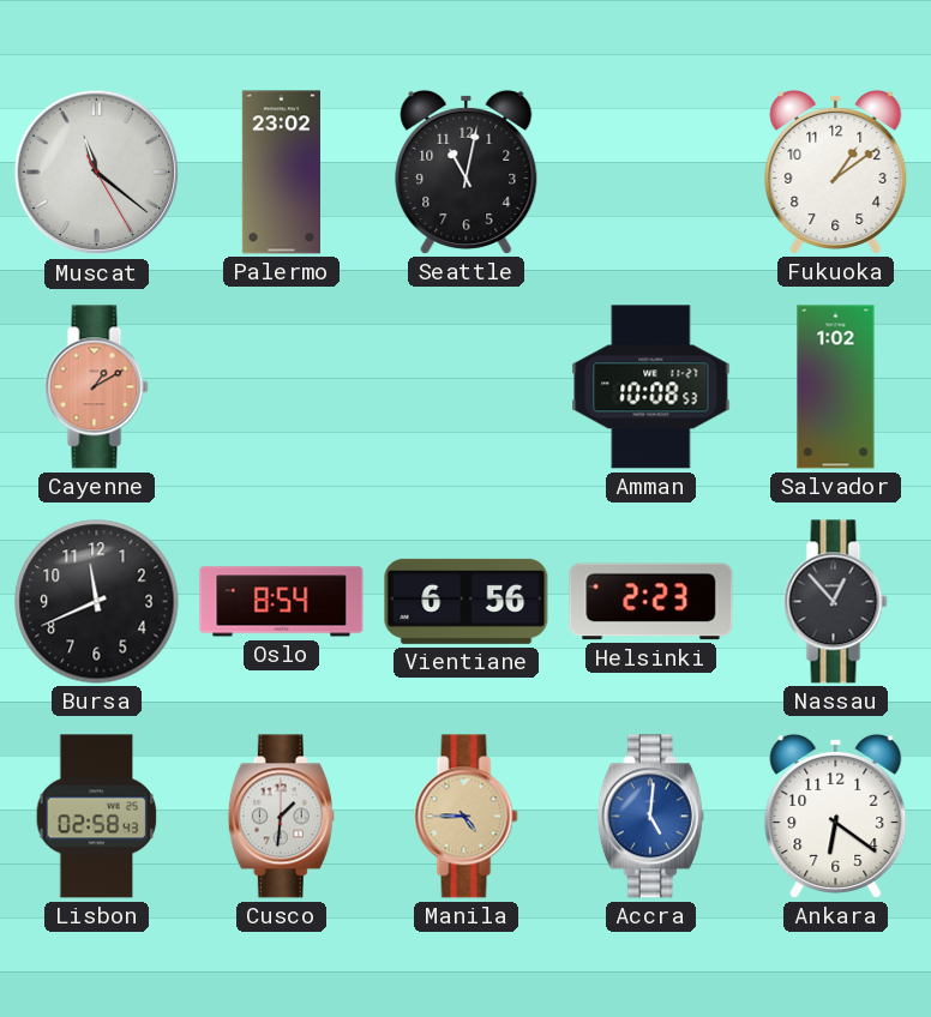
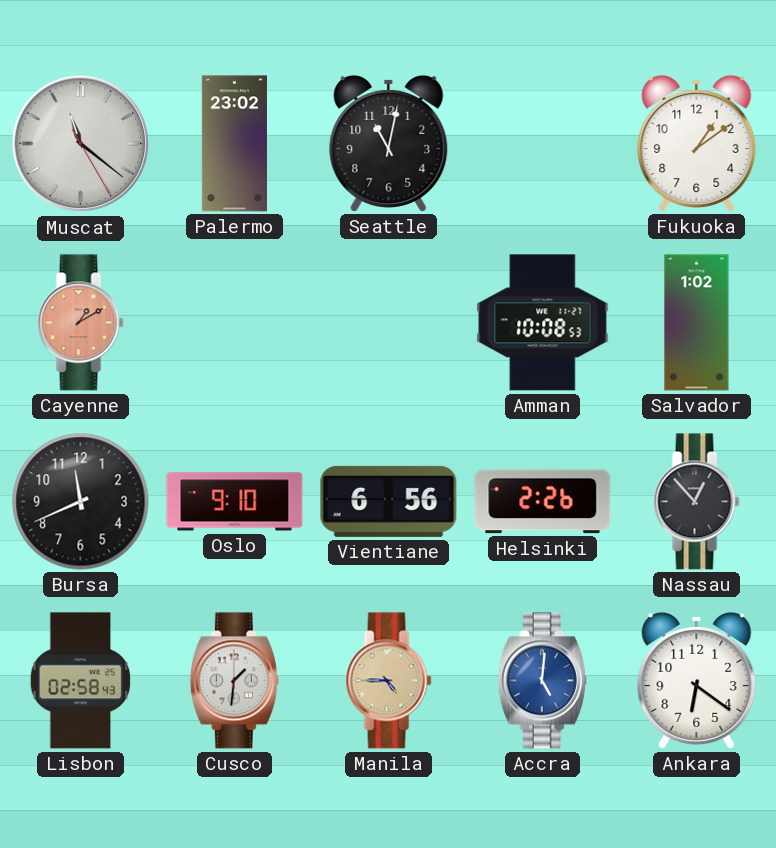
Oslo: 8:54 -> 9:10 (235, 502)
Helsinki: 2:23 -> 2:26 (543, 502)
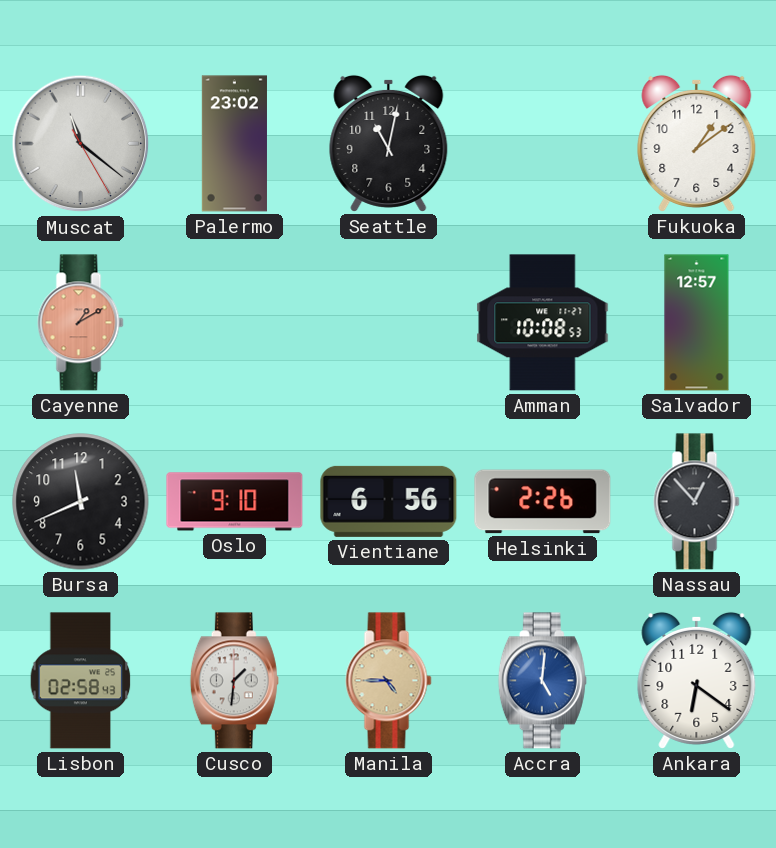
Salvador: 1:02 -> 12:57 (697, 323)
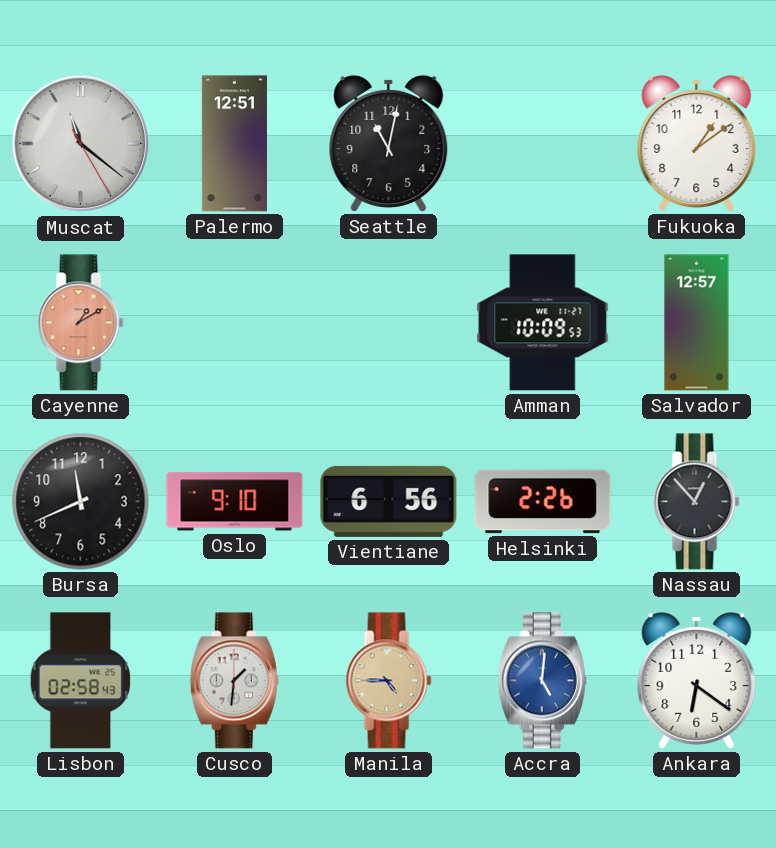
Palermo: 23:02 -> 12:51 (234, 144)
Amman: 10:08 -> 10:09 (543, 323)
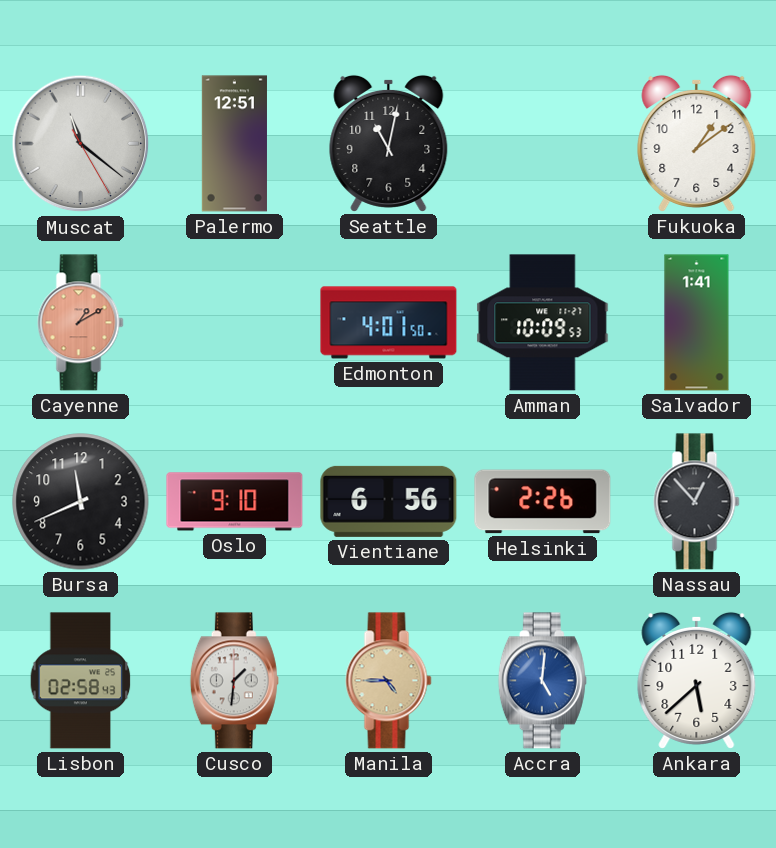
Edmonton: none -> 4:01 (389, 323)
Salvador: 12:57 -> 1:41 (697, 323)
Ankara: 6:21 -> 5:38 (697, 680)
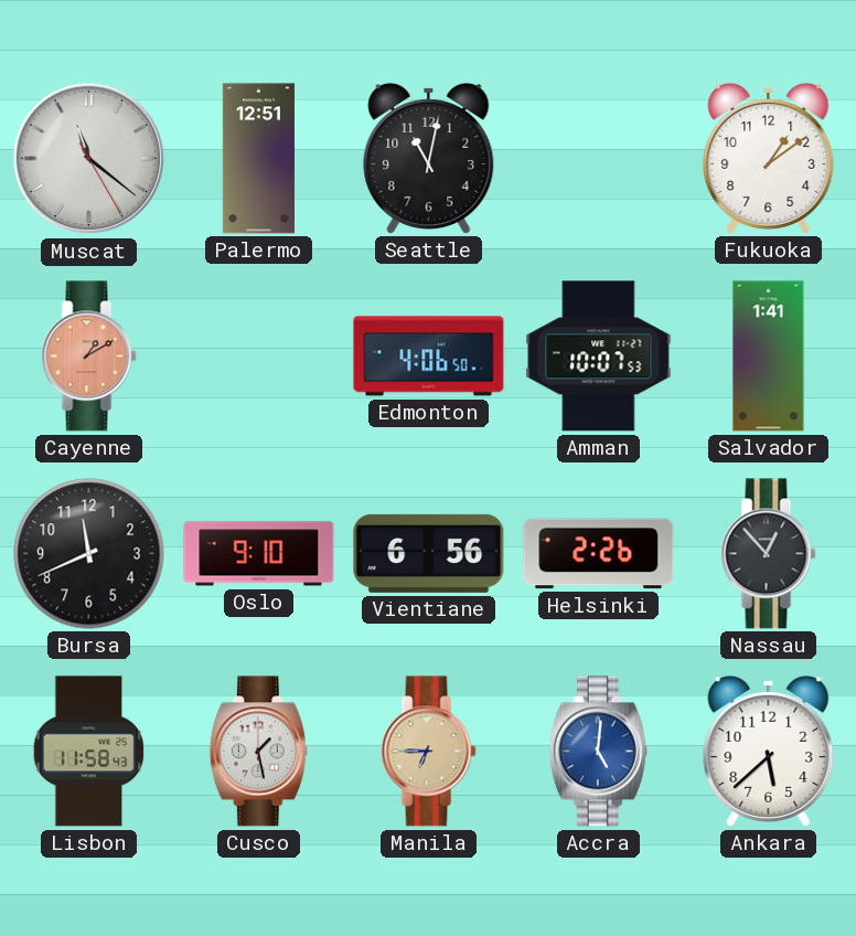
Edmonton: 4:01 -> 4:06 (429, 357)
Amman: 10:09 -> 10:07 (599, 357)
Lisbon: 02:58 -> 11:58 (89, 752)
Cusco: 1:31 -> 1:28 (258, 752)
Manila: 4:45 -> 6:45 (429, 752)
